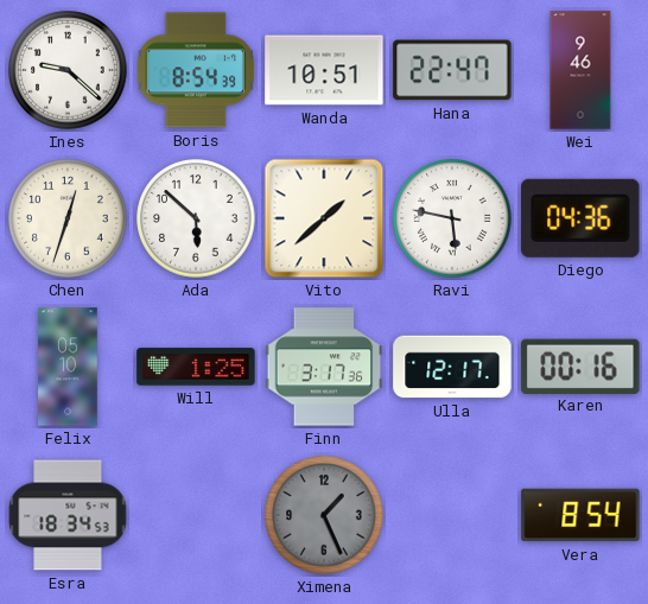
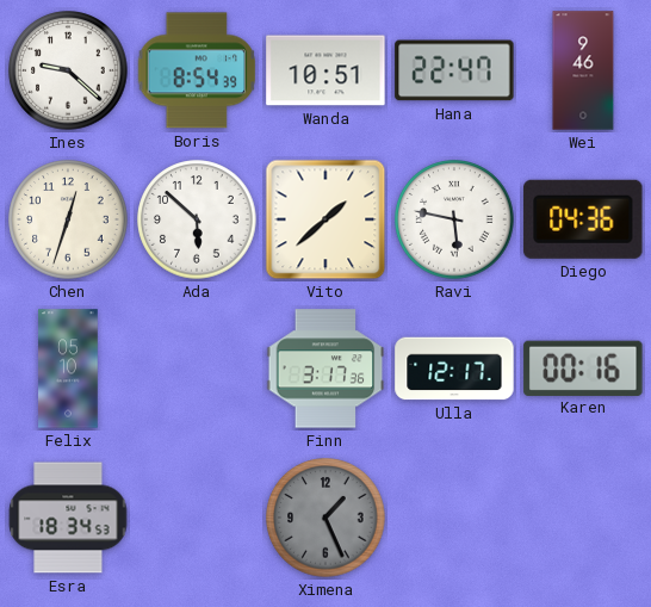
Will: 1:25 -> none (196, 367)
Vera: 8:54 -> none (580, 515)
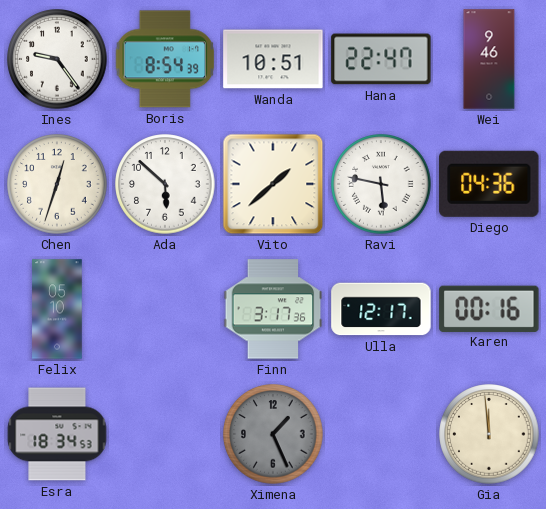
Ines: 9:22 -> 9:24 (57, 59)
Gia: none -> 11:59 (489, 434)
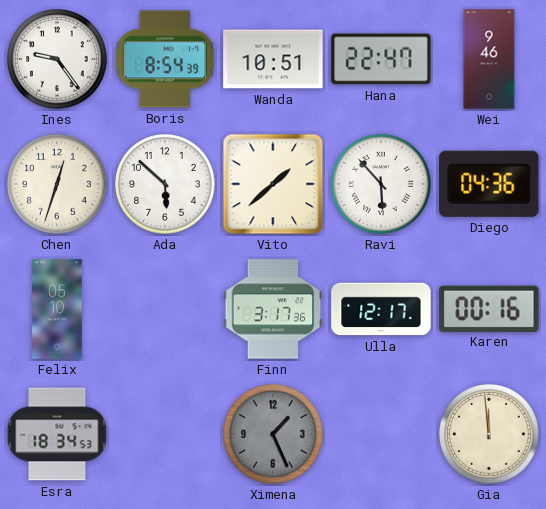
Ravi: 5:47 -> 5:53 (381, 184)
